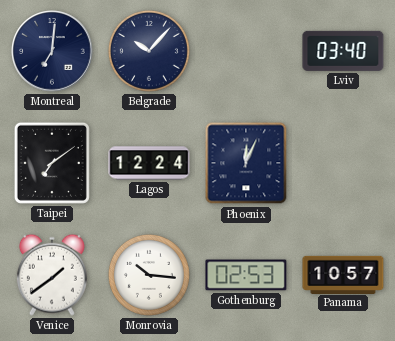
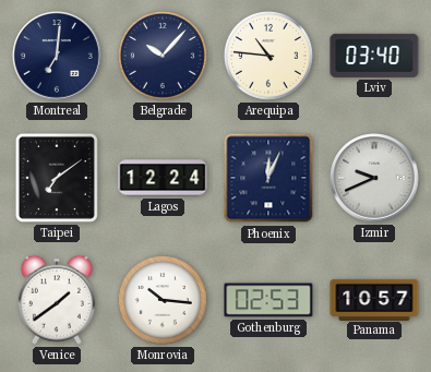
Arequipa: none -> 10:46 (268, 56)
Izmir: none -> 9:41 (374, 178)
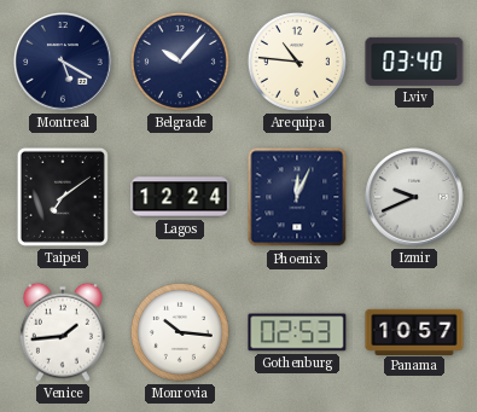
Montreal: 7:01 -> 5:20 (63, 62)
Venice: 1:39 -> 1:44 (63, 332)
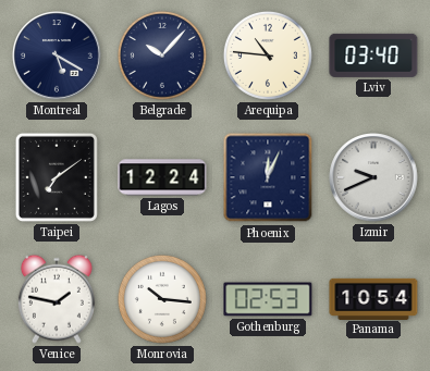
Venice: 1:44 -> 1:47 (57, 299)
Panama: 10:57 -> 10:54 (373, 298)
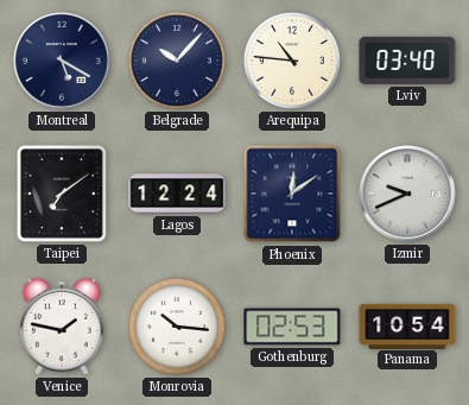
Phoenix: 12:04 -> 12:09 (292, 194)
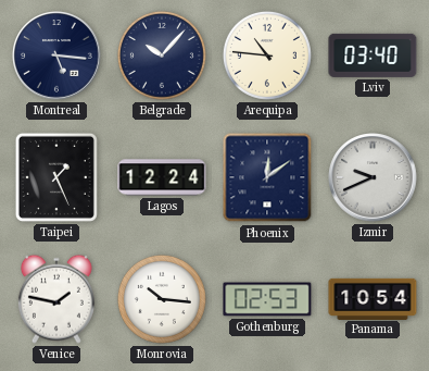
Montreal: 5:20 -> 5:16 (56, 55)
Taipei: 7:09 -> 1:26 (56, 177)
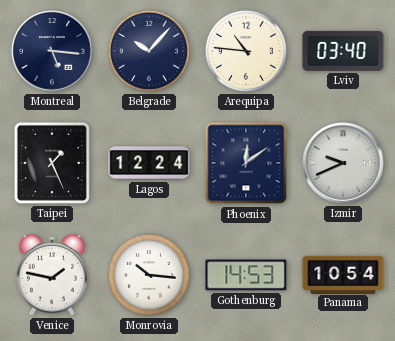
Gothenburg: 02:53 -> 14:53 (246, 275)
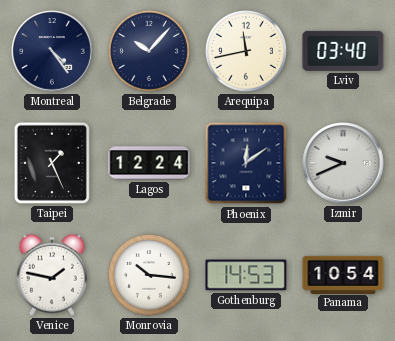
Montreal: 5:16 -> 4:24 (52, 51)
Arequipa: 10:46 -> 11:43 (246, 51)
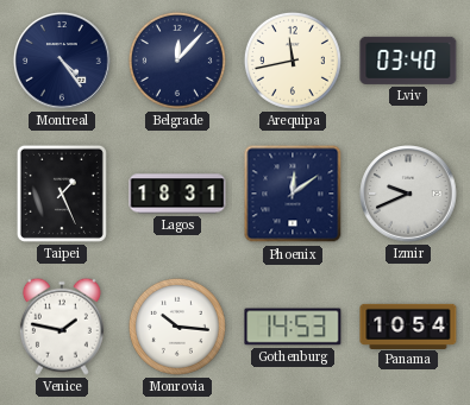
Belgrade: 10:07 -> 12:07 (177, 61)
Lagos: 12:24 -> 18:31 (177, 194)
